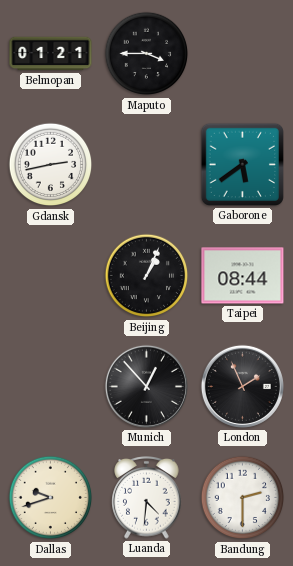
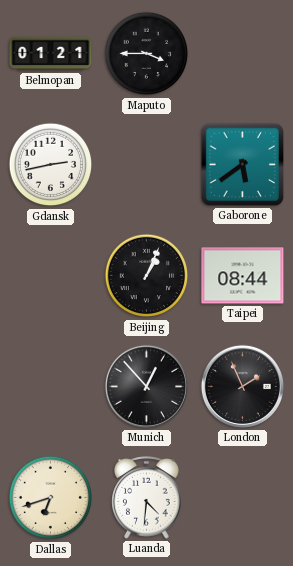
Dallas: 9:42 -> 6:42 (51, 498)
Bandung: 2:30 -> none (243, 498)
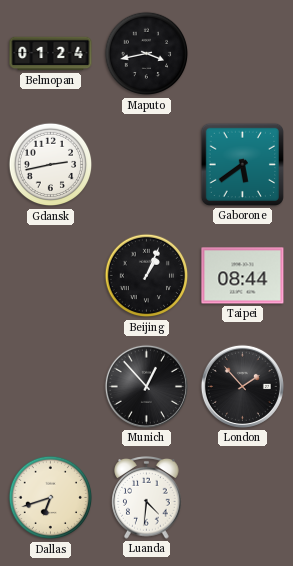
Belmopan: 01:21 -> 01:24 (51, 54)
Maputo: 3:45 -> 3:43 (147, 54)
London: 1:56 -> 1:53 (242, 386)
